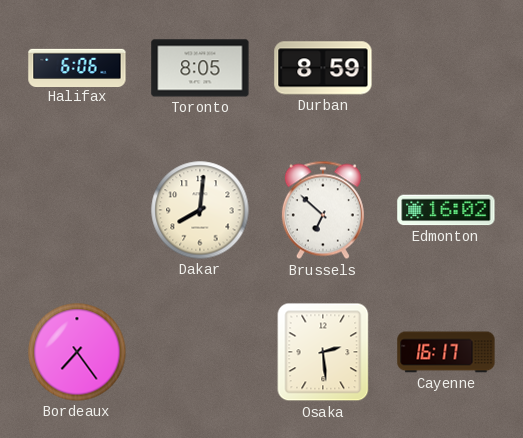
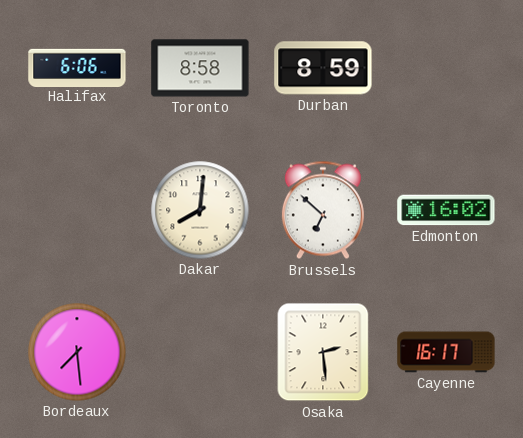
Toronto: 8:05 -> 8:58 (200, 68)
Bordeaux: 7:24 -> 7:29 (77, 352)
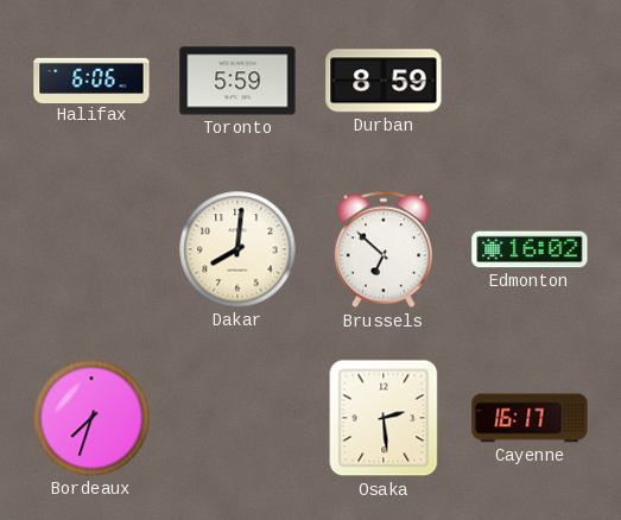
Toronto: 8:58 -> 5:59 (237, 81)
Bordeaux: 7:29 -> 7:33 (91, 418)
